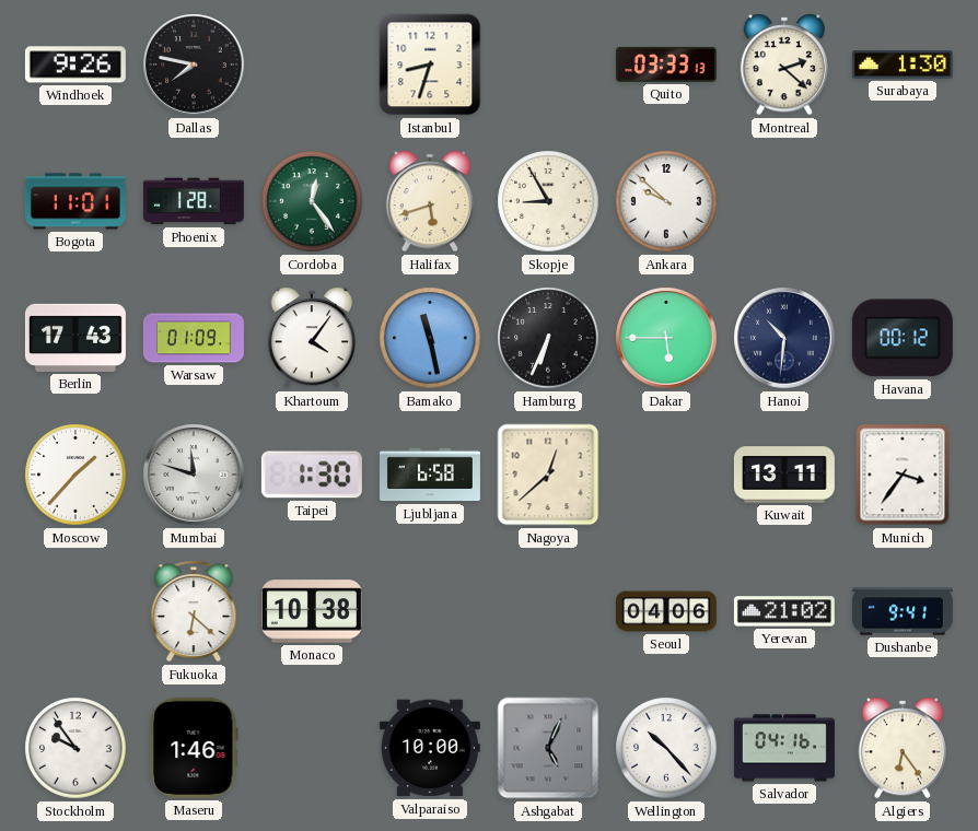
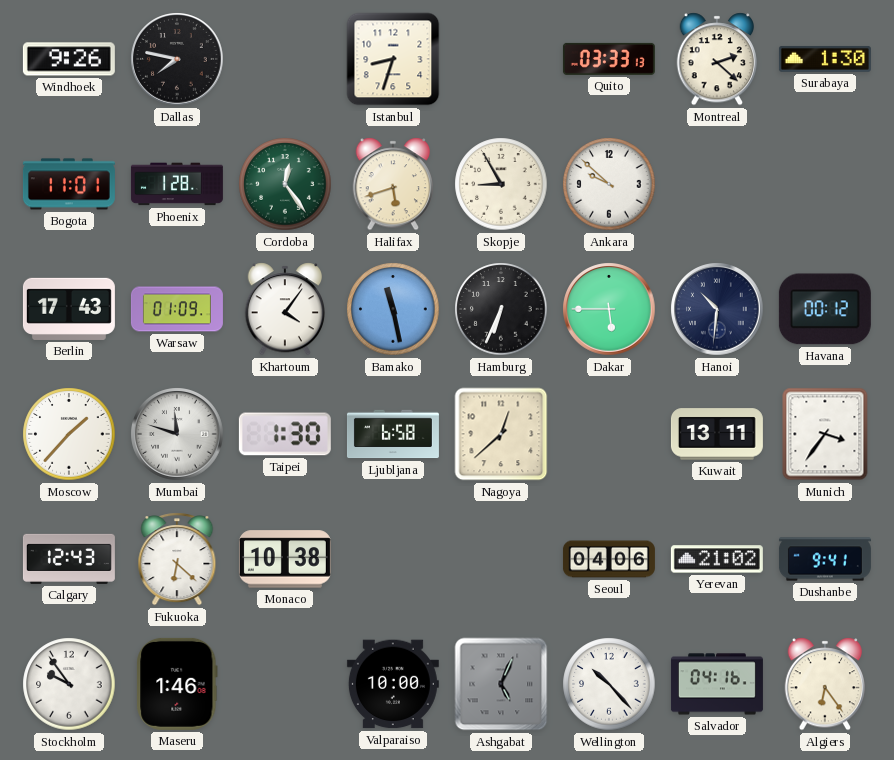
Calgary: none -> 12:43 (69, 559)
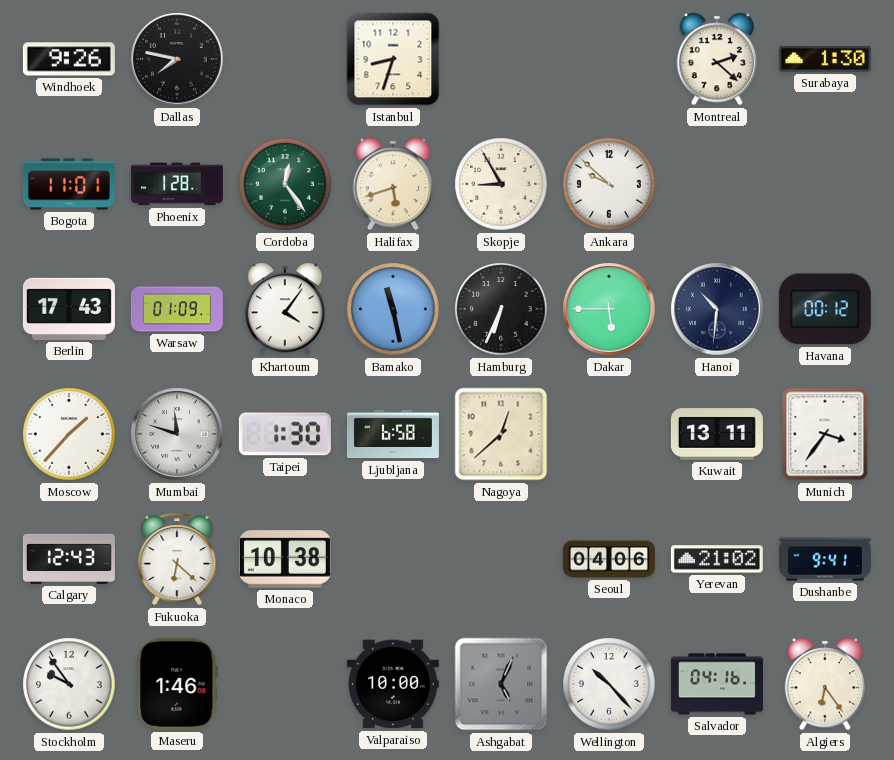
Quito: 03:33 -> none (609, 59)
